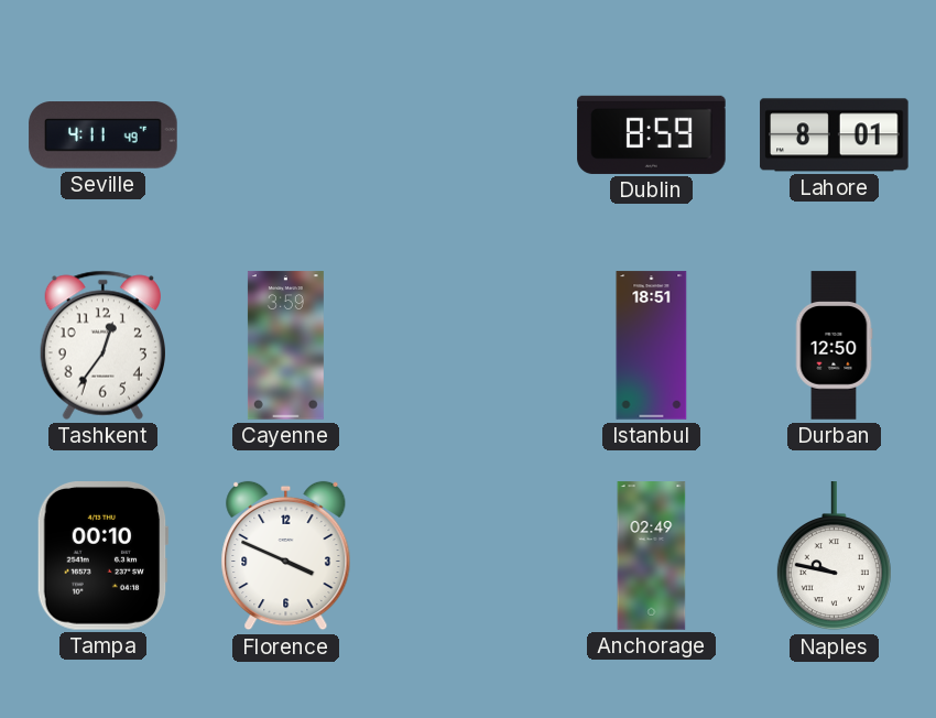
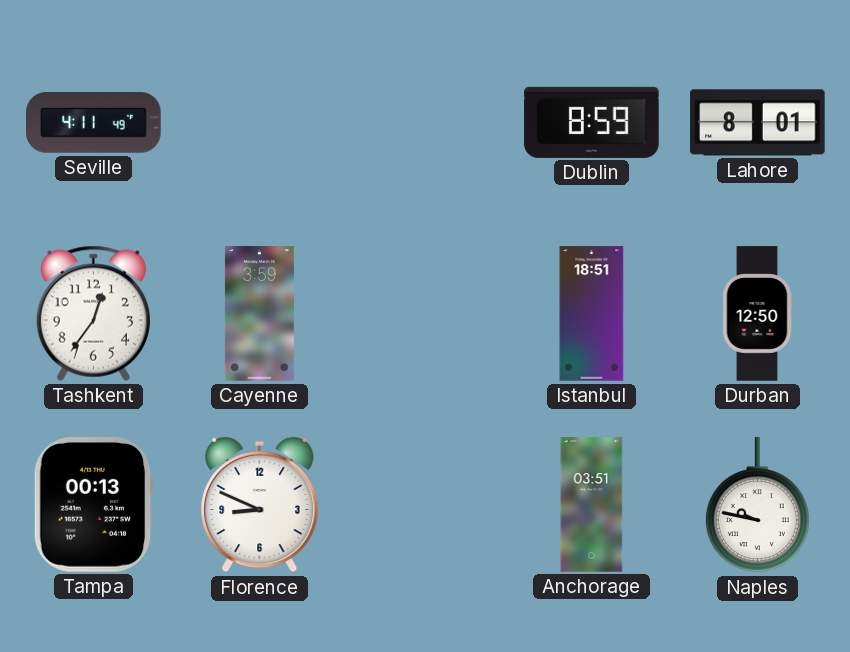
Tampa: 00:10 -> 00:13 (93, 505)
Florence: 3:49 -> 8:49 (260, 505)
Anchorage: 02:49 -> 03:51 (592, 505)
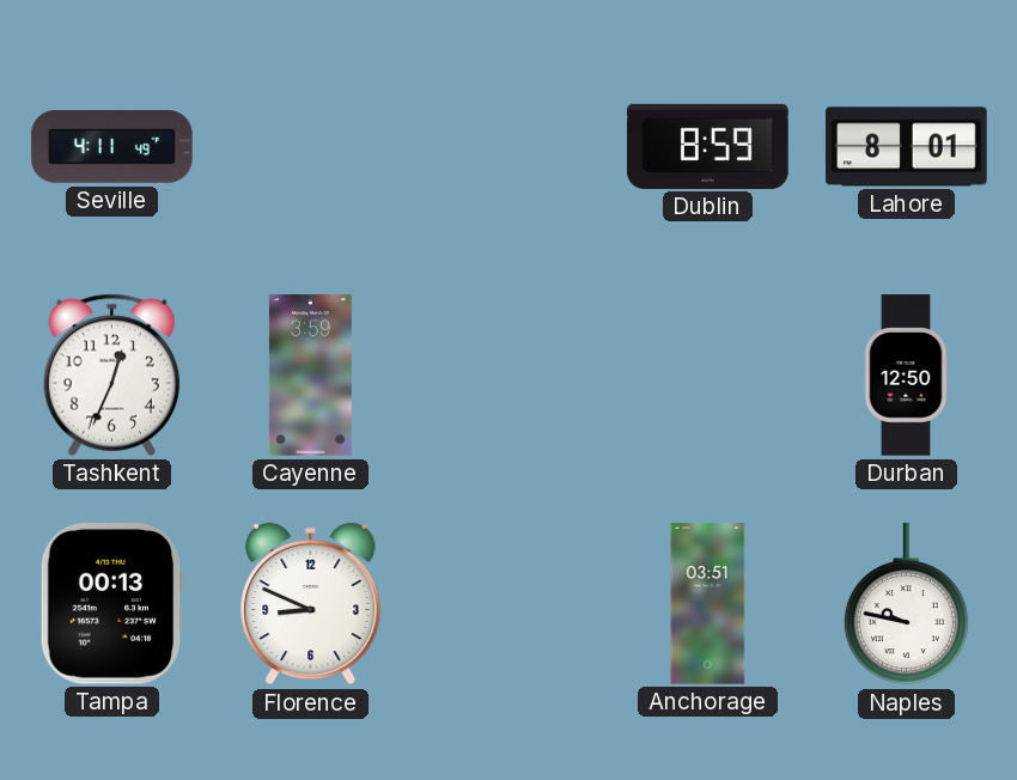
Tashkent: 12:36 -> 12:34 (111, 374)
Istanbul: 18:51 -> none (592, 314)
